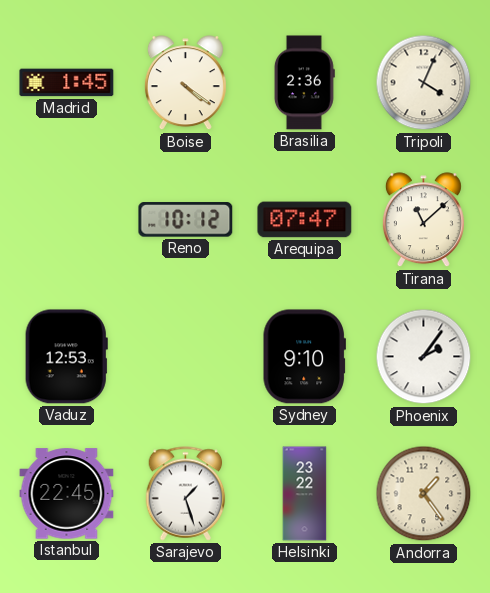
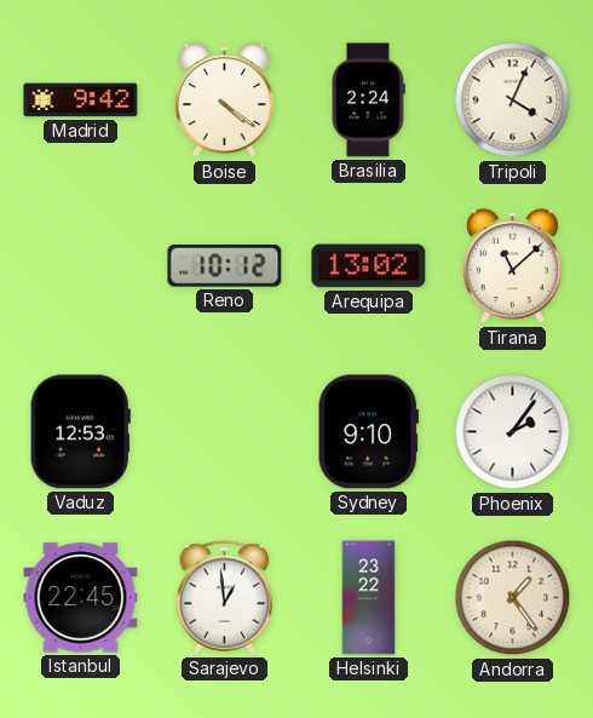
Madrid: 1:45 -> 9:42 (81, 100)
Brasilia: 2:36 -> 2:24 (368, 100)
Arequipa: 07:47 -> 13:02 (369, 266)
Sarajevo: 1:27 -> 12:59 (225, 598)
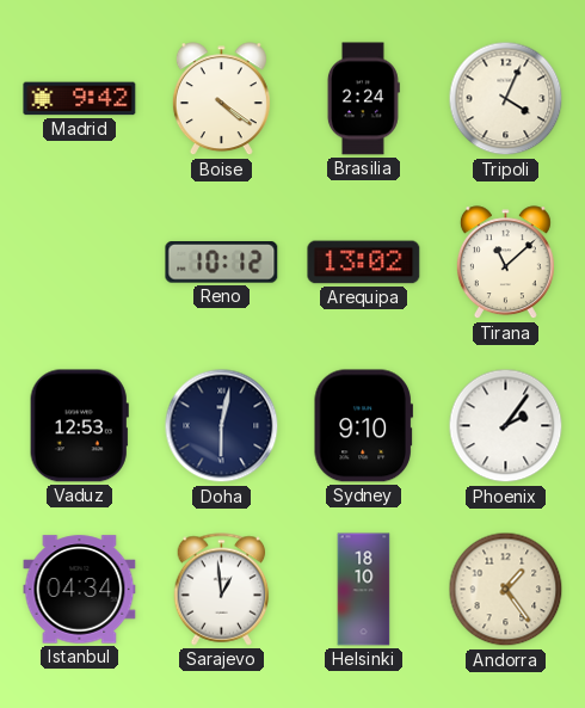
Doha: none -> 6:02 (222, 426)
Istanbul: 22:45 -> 04:34 (80, 590)
Helsinki: 23:22 -> 18:10 (364, 590)
